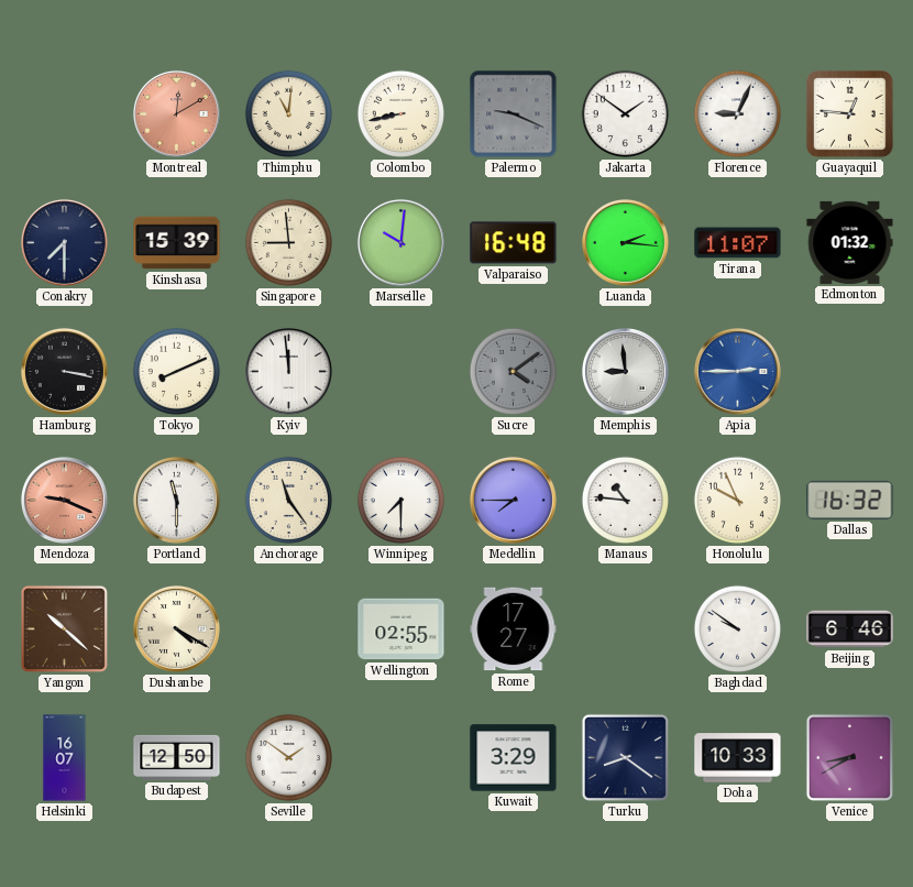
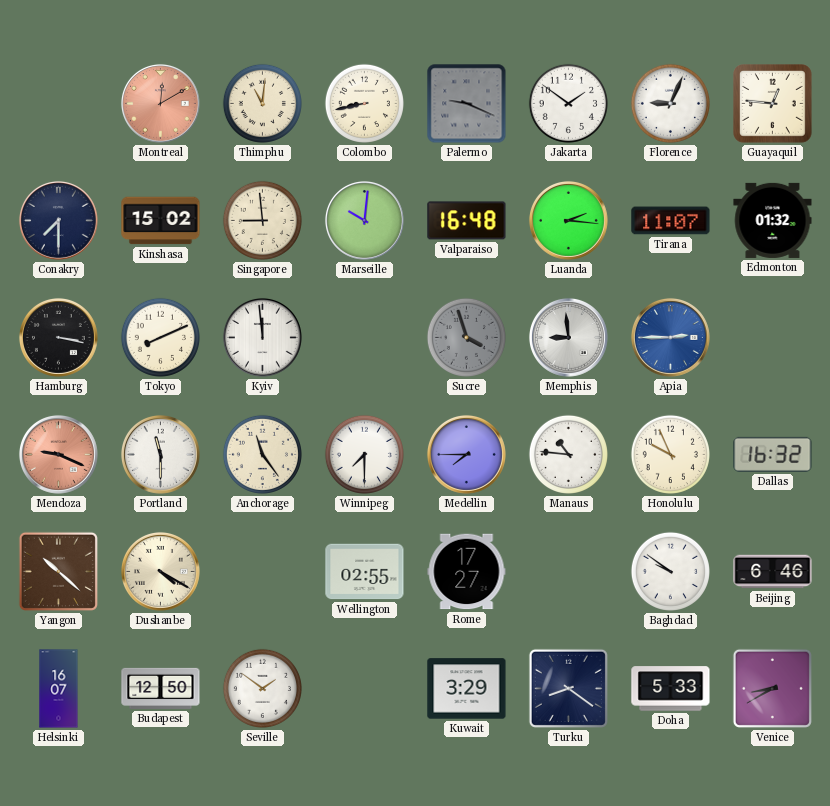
Kinshasa: 15:39 -> 15:02 (161, 221)
Sucre: 4:09 -> 3:57 (466, 337)
Doha: 10:33 -> 5:33 (671, 689)
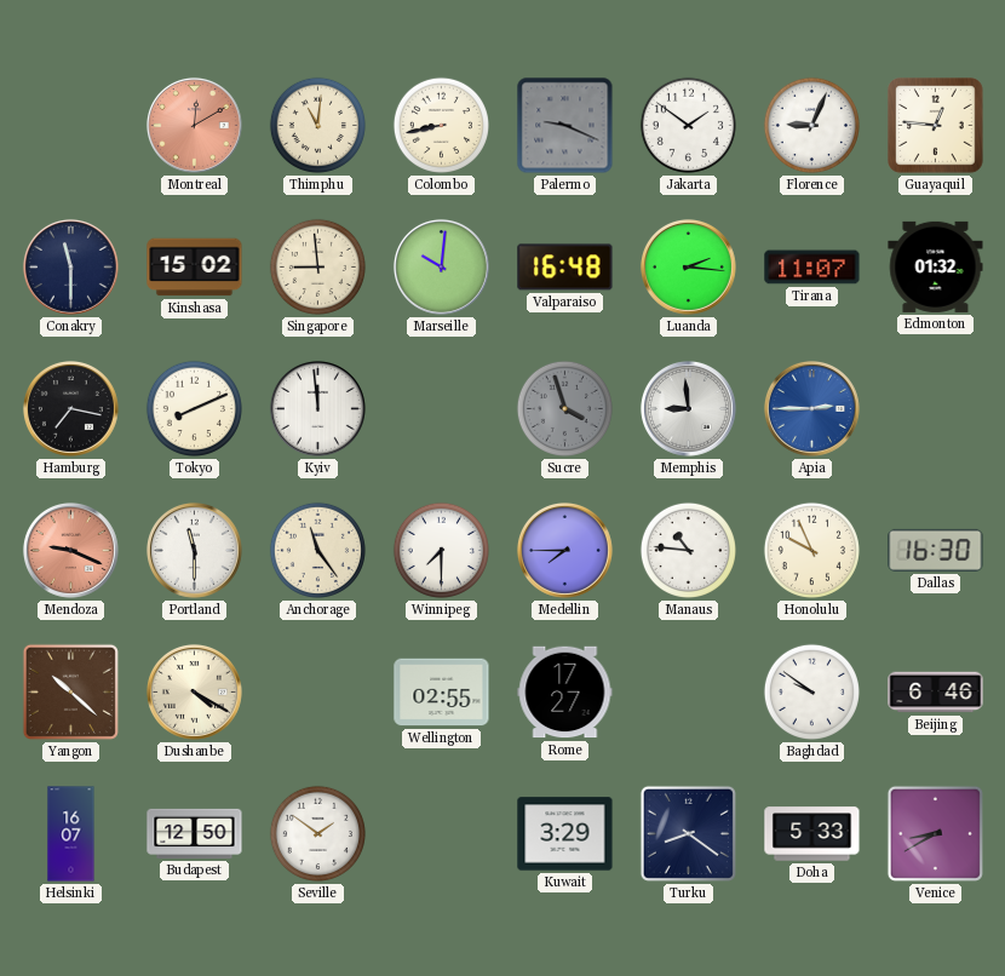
Conakry: 7:30 -> 11:30 (70, 266)
Hamburg: 3:17 -> 7:17 (70, 408)
Dallas: 16:32 -> 16:30 (936, 550)
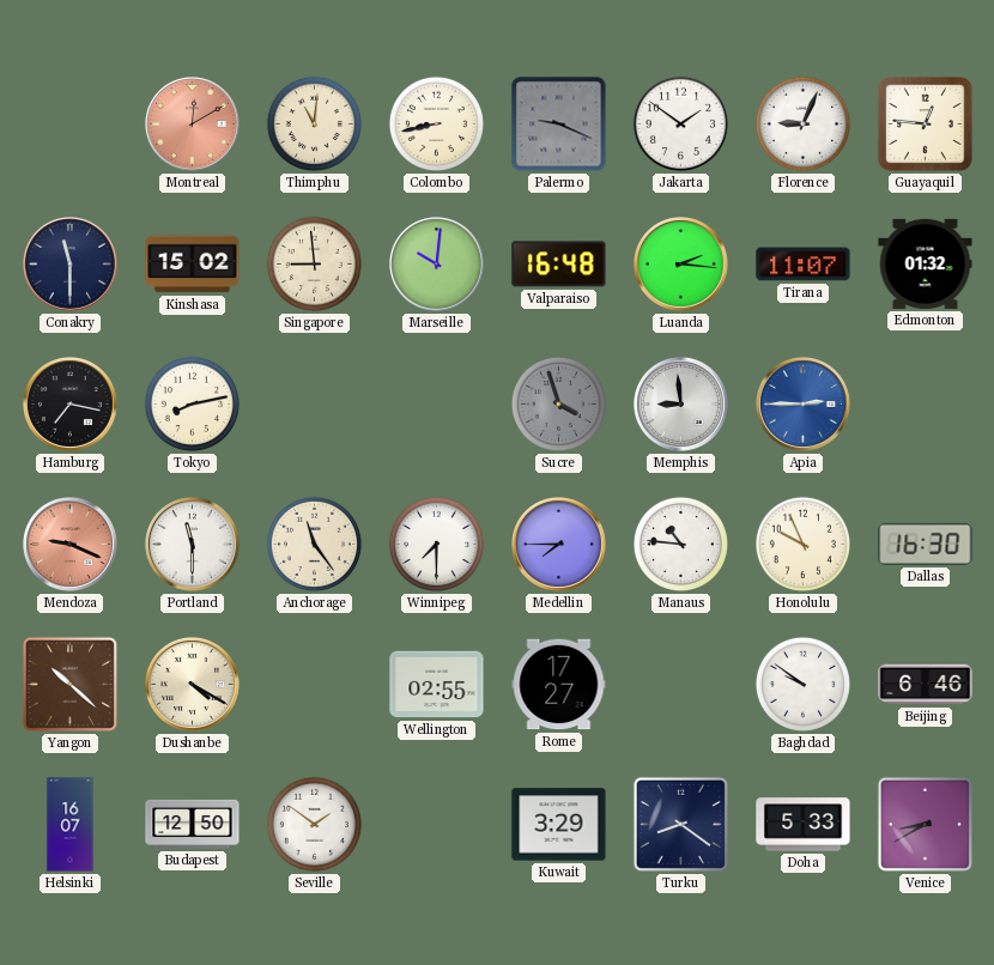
Tokyo: 8:11 -> 8:13 (192, 403)
Kyiv: 11:59 -> none (317, 408)
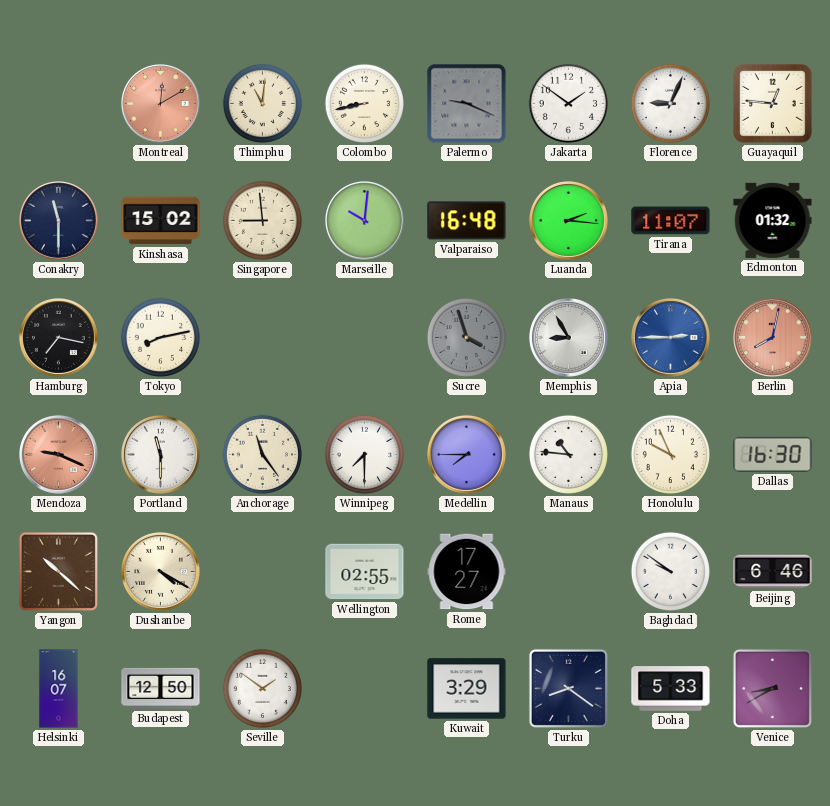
Memphis: 8:59 -> 8:55 (568, 337)
Berlin: none -> 8:02 (772, 337)
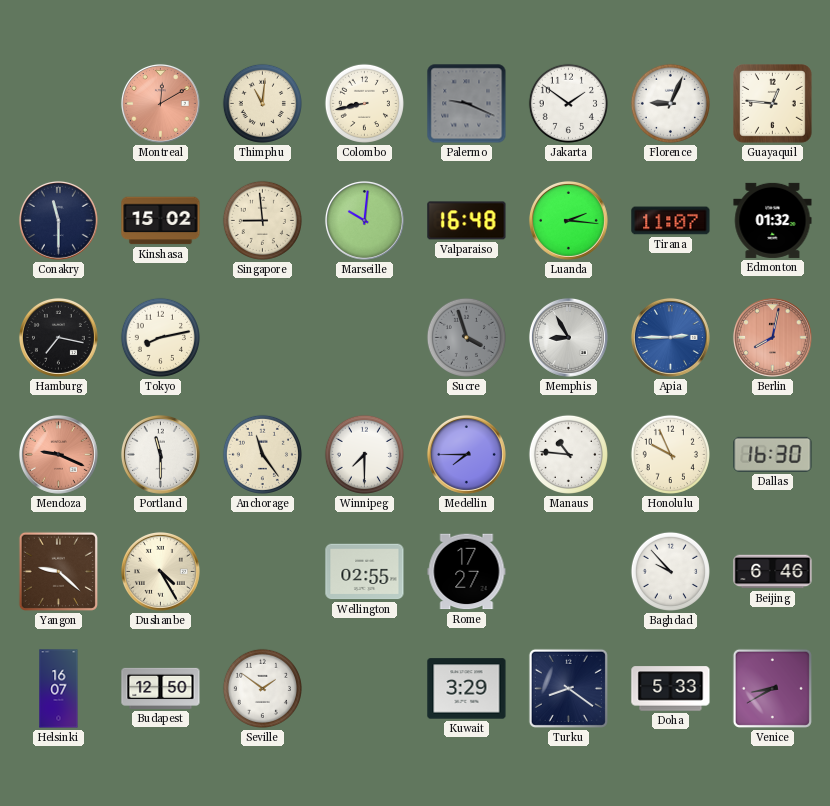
Yangon: 10:22 -> 9:22 (58, 571)
Dushanbe: 4:20 -> 4:25 (160, 571)
Baghdad: 9:51 -> 9:53 (670, 571)
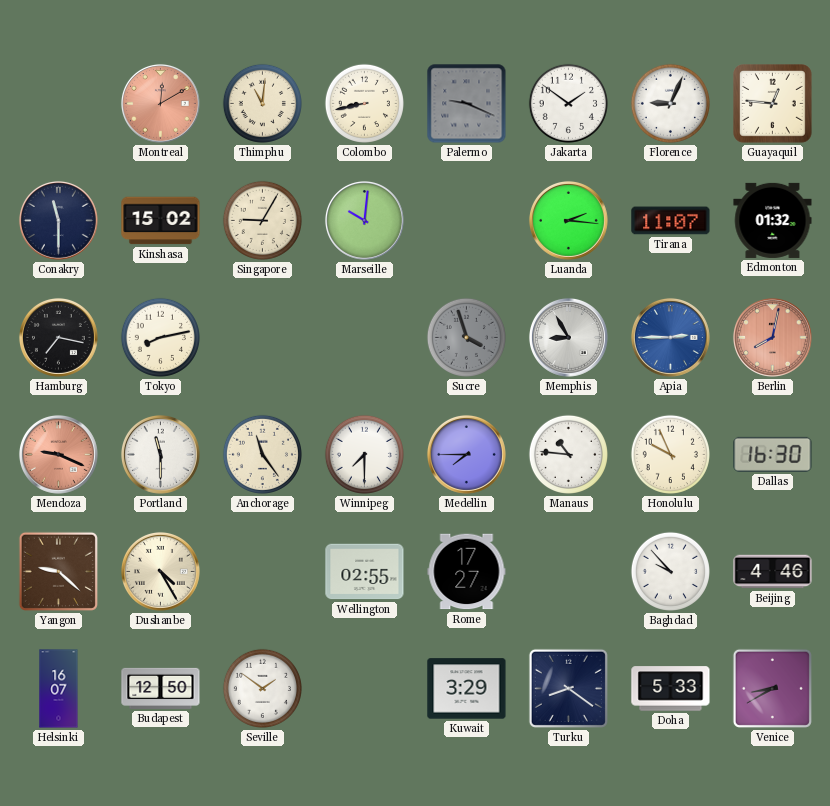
Singapore: 8:59 -> 9:05 (262, 220)
Valparaiso: 16:48 -> none (467, 221)
Beijing: 6:46 -> 4:46 (773, 572)
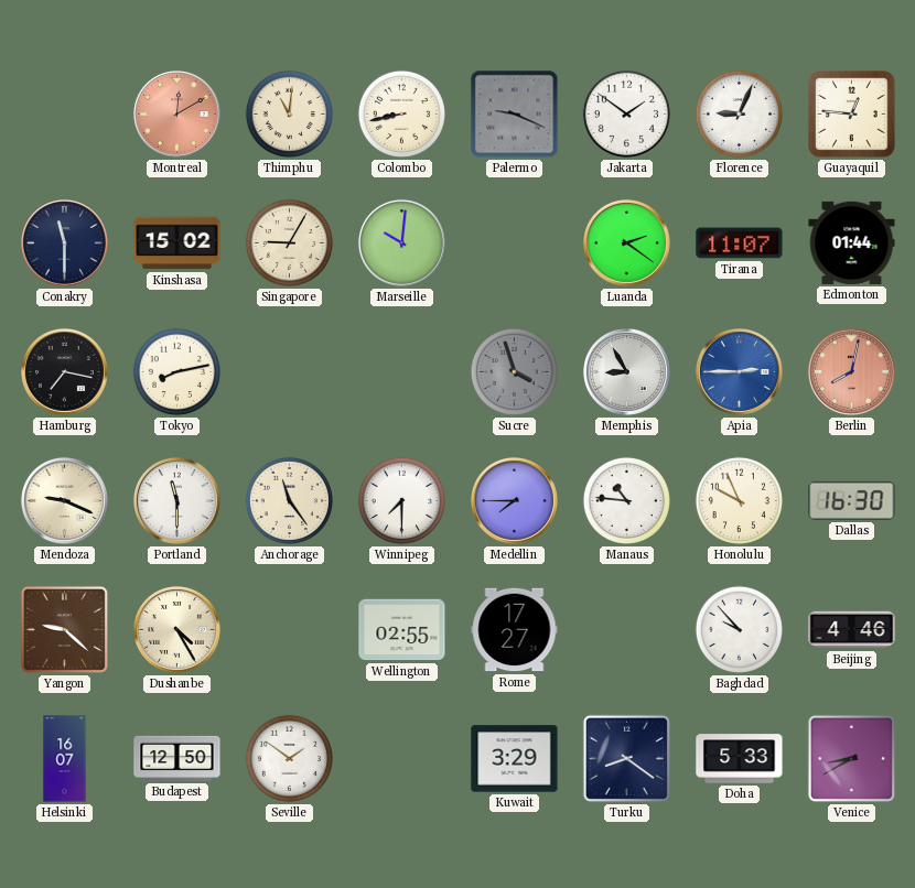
Luanda: 2:16 -> 2:21 (626, 242)
Edmonton: 01:32 -> 01:44 (852, 242)
Mendoza dial: salmon -> cream (64, 500)
